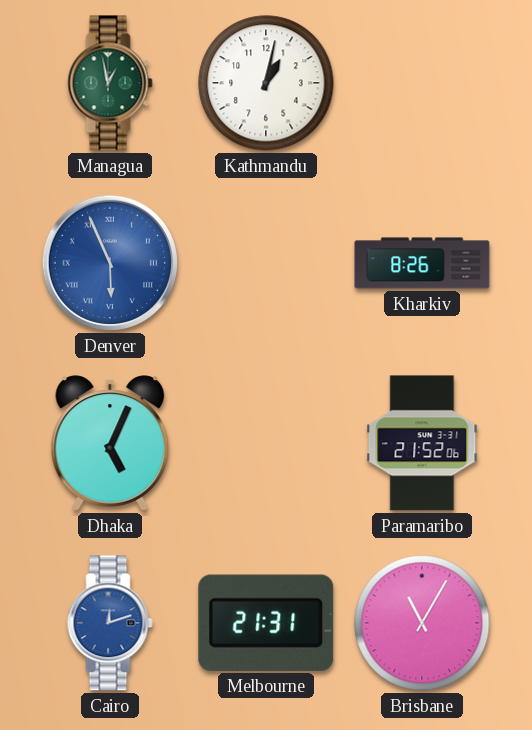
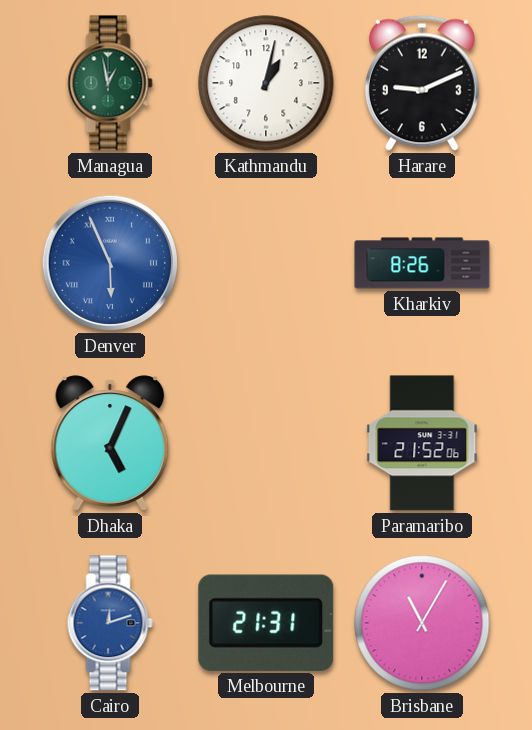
Harare: none -> 9:11 (422, 83)
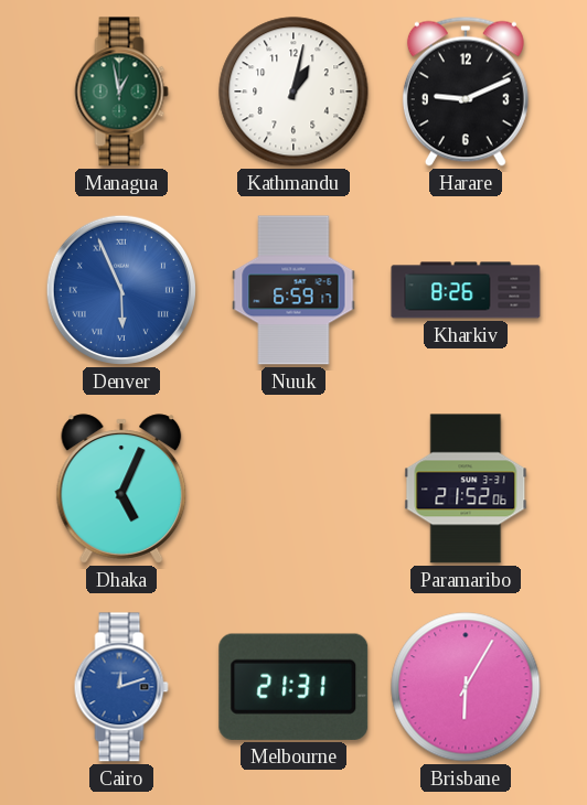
Nuuk: none -> 6:59 (293, 290)
Brisbane: 11:05 -> 6:05 (466, 687)
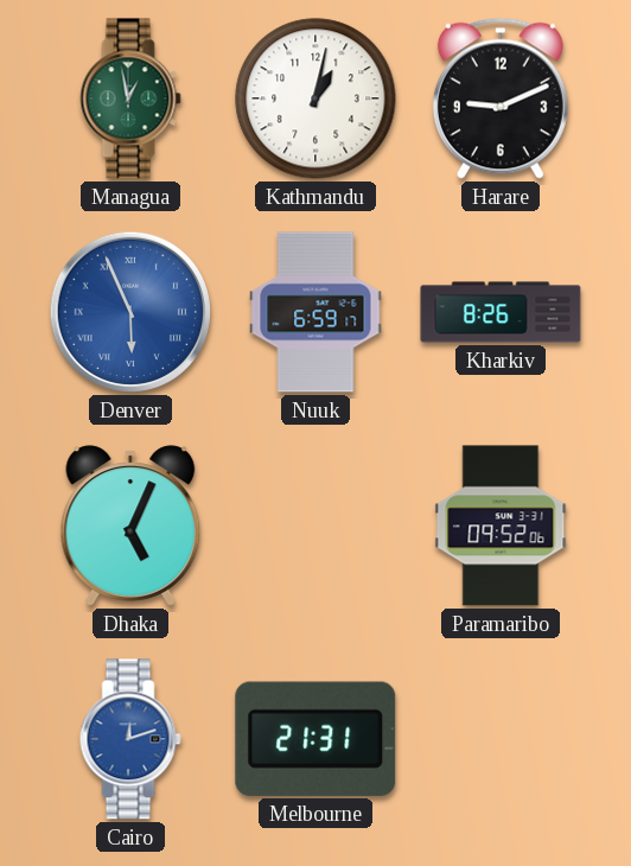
Paramaribo: 21:52 -> 09:52 (501, 526)
Brisbane: 6:05 -> none (466, 687)
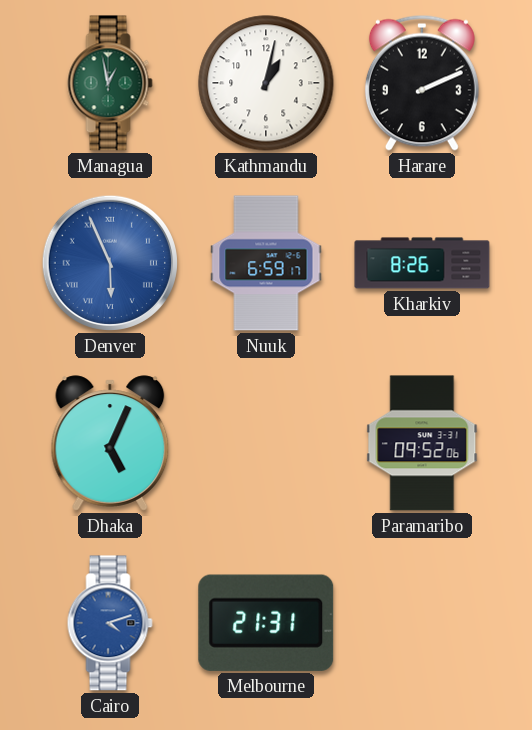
Harare: 9:11 -> 2:11 (422, 83)
Cairo: 12:12 -> 4:12 (110, 623)
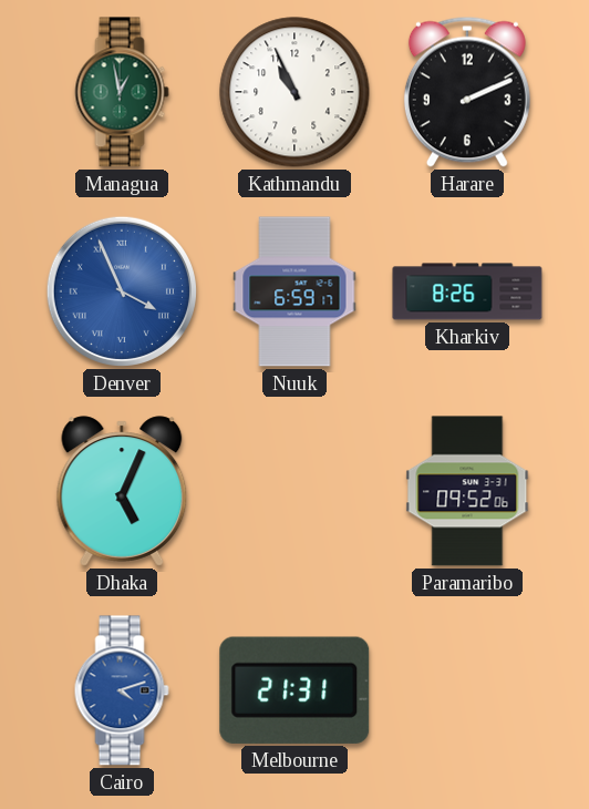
Kathmandu: 1:02 -> 10:56 (294, 92)
Denver: 5:56 -> 3:56 (122, 291)
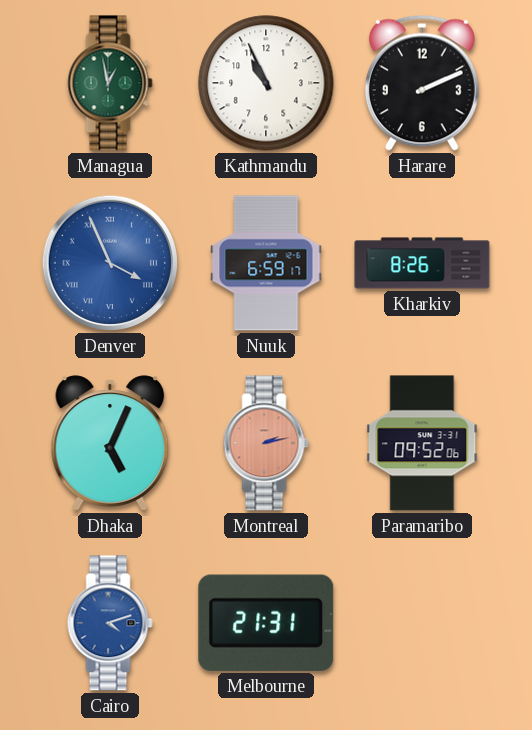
Montreal: none -> 2:13 (266, 443)
